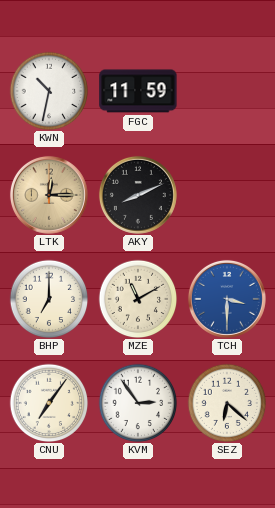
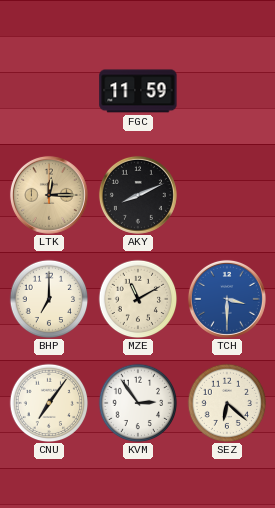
KWN: 10:32 -> none (49, 91)
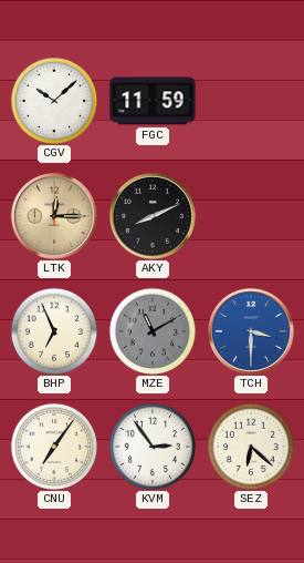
CGV: none -> 10:08 (54, 101)
BHP: 7:00 -> 6:56 (54, 331)
MZE dial: cream -> grey (153, 331)
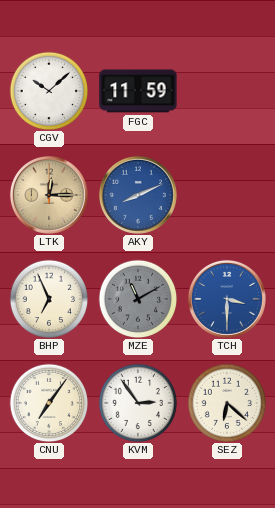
AKY dial: black -> blue (138, 195)
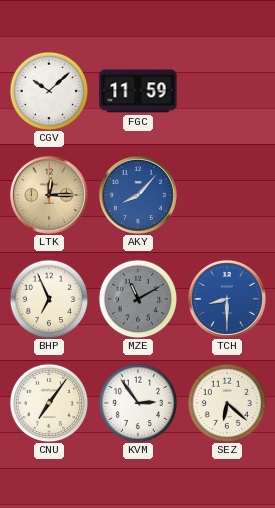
AKY: 8:11 -> 8:07 (138, 195)
TCH: 3:30 -> 8:30 (227, 299)
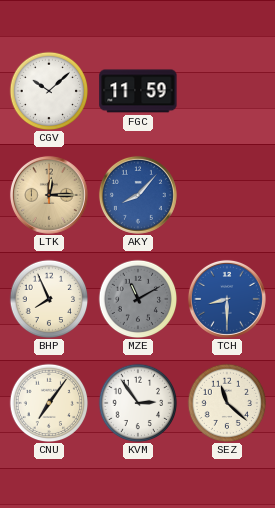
BHP: 6:56 -> 7:56 (49, 299)
SEZ: 6:22 -> 11:22 (227, 403)
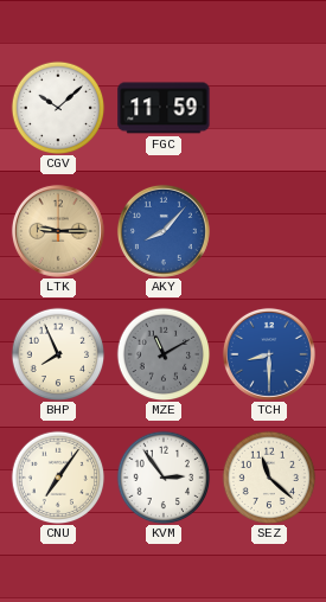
LTK: 12:15 -> 9:15 (58, 231)
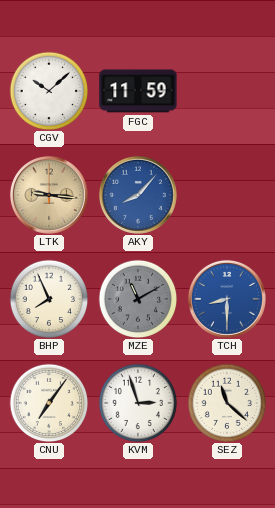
LTK: 9:15 -> 9:16 (49, 195)
KVM: 2:54 -> 2:57 (138, 403)
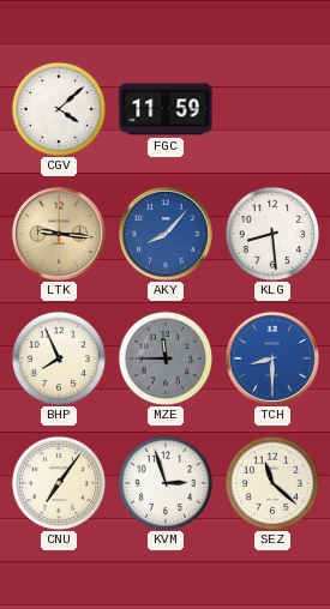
CGV: 10:08 -> 4:08 (59, 109)
KLG: none -> 8:29 (272, 234)
MZE: 11:10 -> 11:45 (166, 358)
